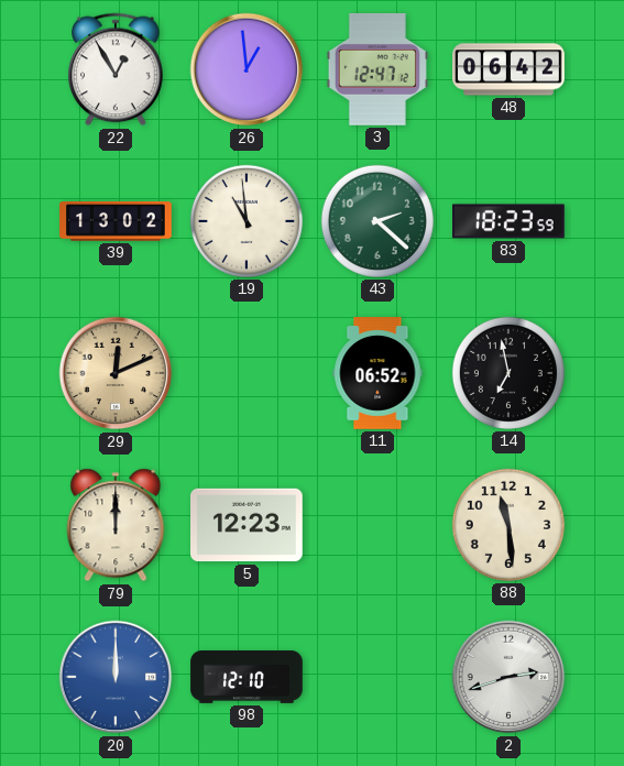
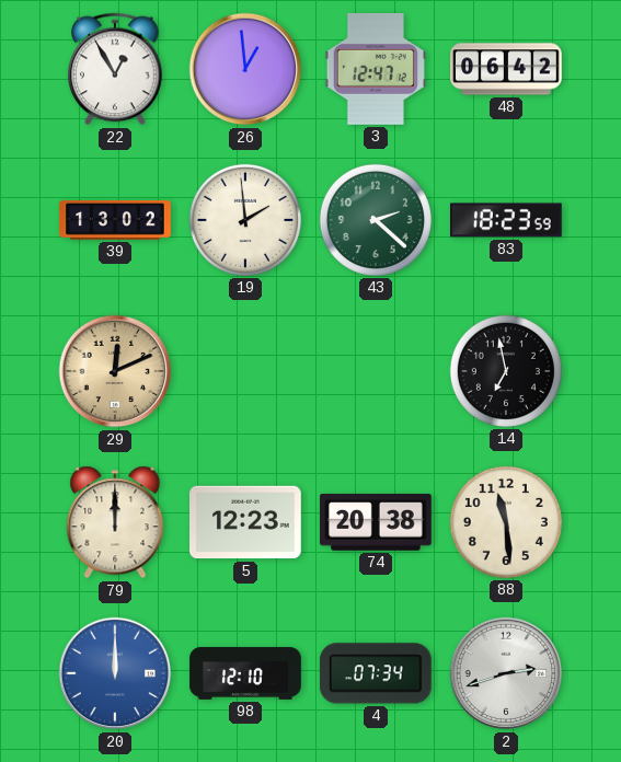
19: 10:59 -> 1:59 (245, 220)
11: 06:52 -> none (377, 373)
74: none -> 20:38 (377, 522)
4: none -> 07:34 (376, 673)
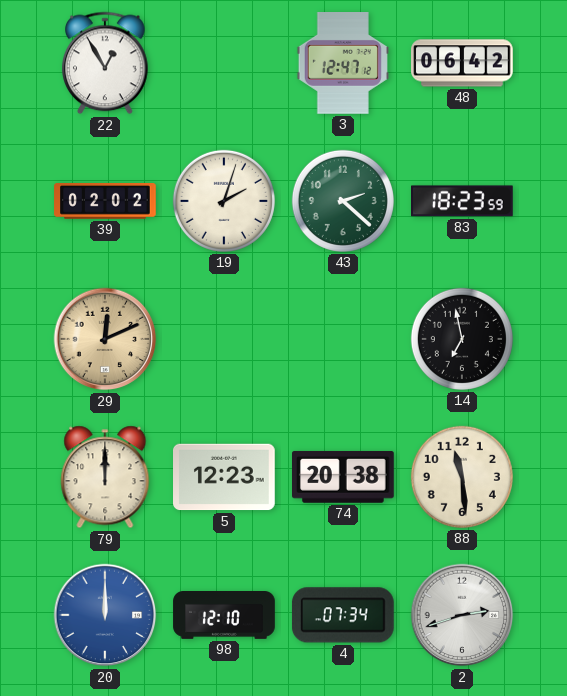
26: 12:59 -> none (245, 69)
39: 13:02 -> 02:02 (105, 202)
19: 1:59 -> 2:03 (224, 201)
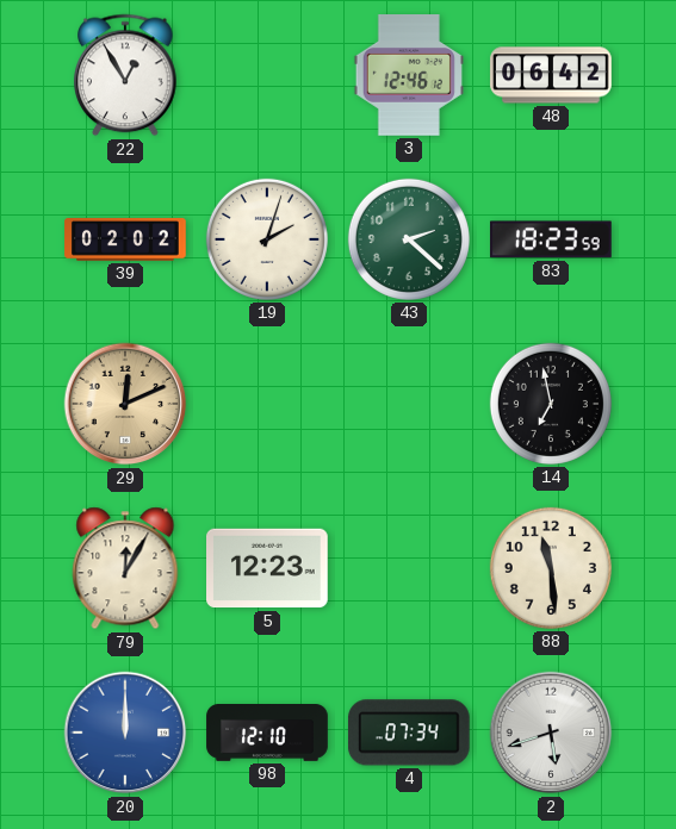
3: 12:47 -> 12:46 (409, 76)
79: 12:00 -> 12:05 (125, 568)
74: 20:38 -> none (344, 477)
2: 2:42 -> 5:42 (551, 733)
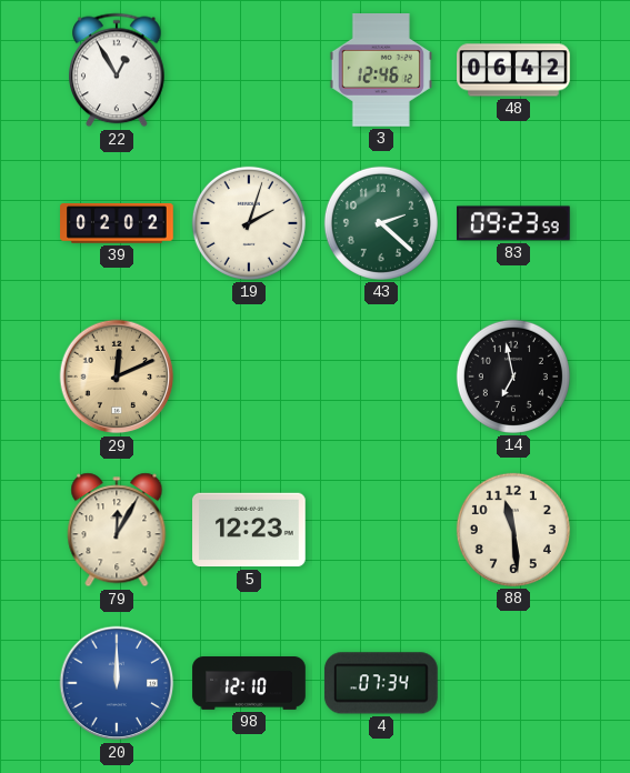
83: 18:23 -> 09:23 (514, 223)
2: 5:42 -> none (551, 733)
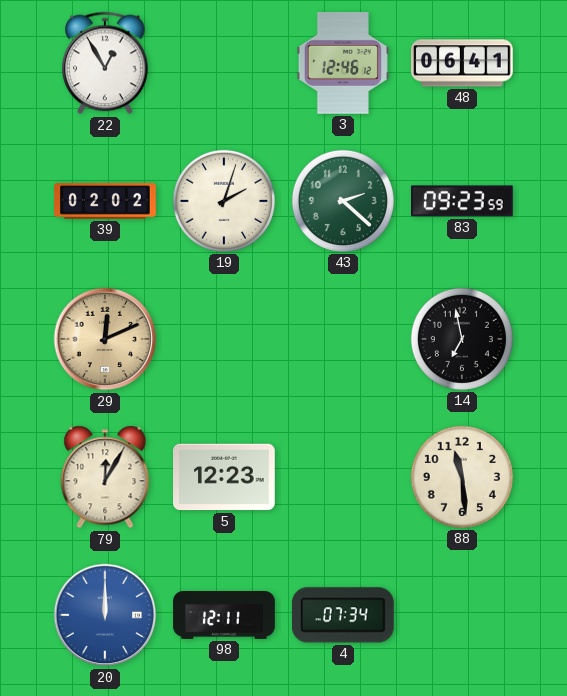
48: 06:42 -> 06:41 (462, 63)
98: 12:10 -> 12:11 (224, 616)
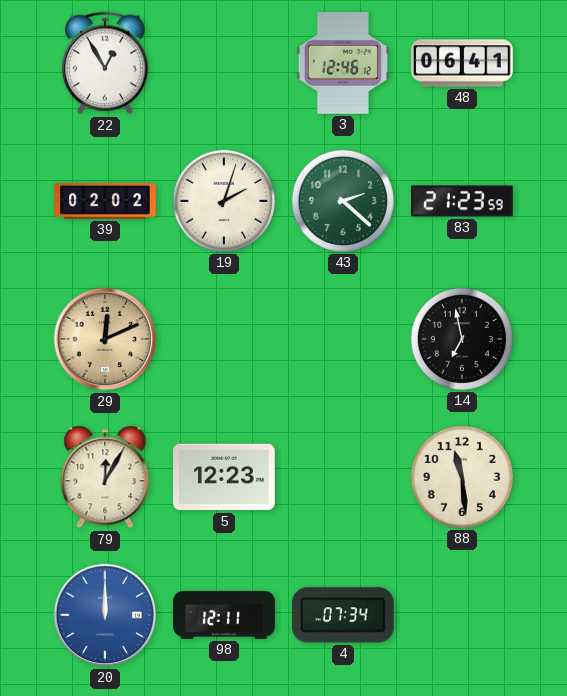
83: 09:23 -> 21:23 (463, 201)
